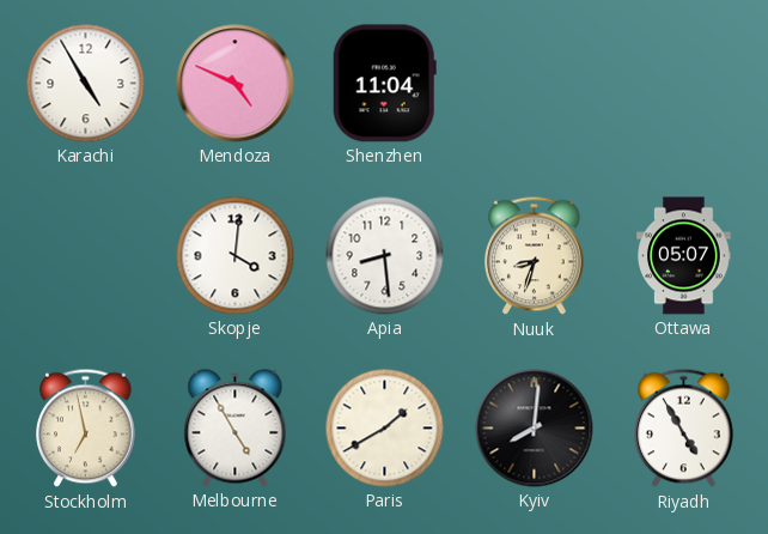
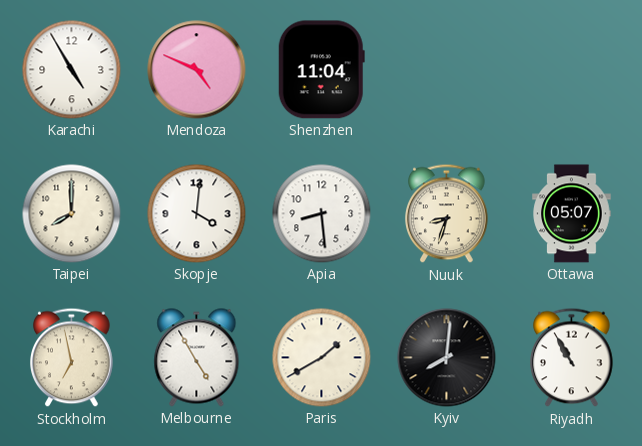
Taipei: none -> 8:00 (72, 214)
Riyadh: 4:55 -> 10:55 (572, 358)
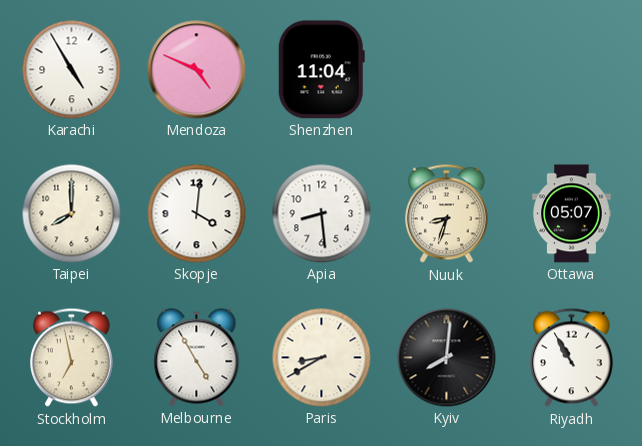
Paris: 1:40 -> 8:40 (322, 358)
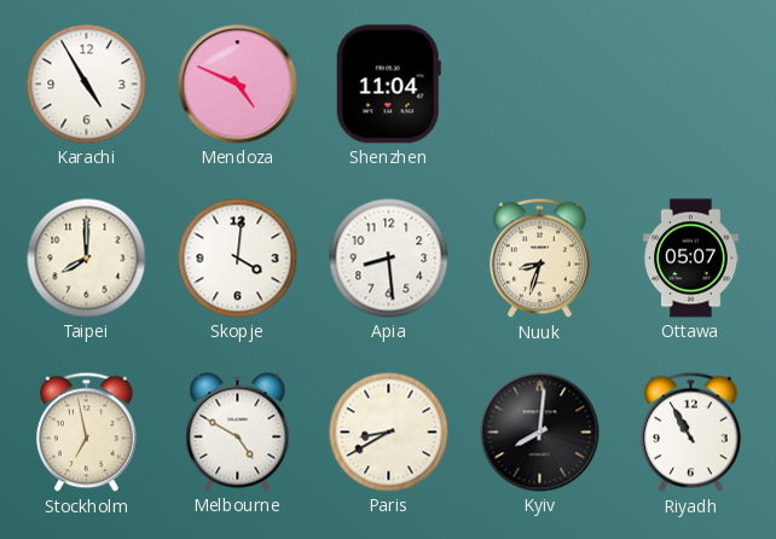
Melbourne: 4:55 -> 4:50 (238, 433)
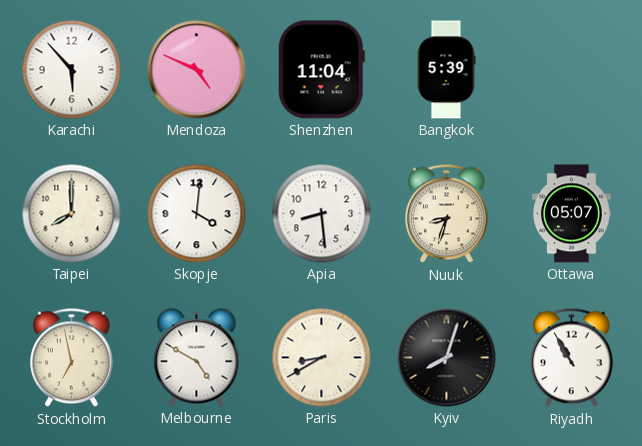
Karachi: 4:55 -> 5:53 (72, 70)
Bangkok: none -> 5:39 (446, 70)
Kyiv: 8:01 -> 8:03 (447, 358)
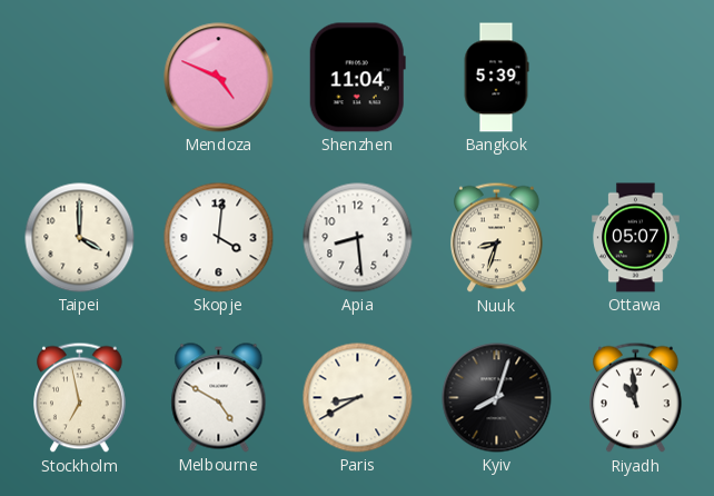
Karachi: 5:53 -> none (72, 70)
Taipei: 8:00 -> 4:00 (80, 238)
Riyadh: 10:55 -> 10:59 (636, 398)
